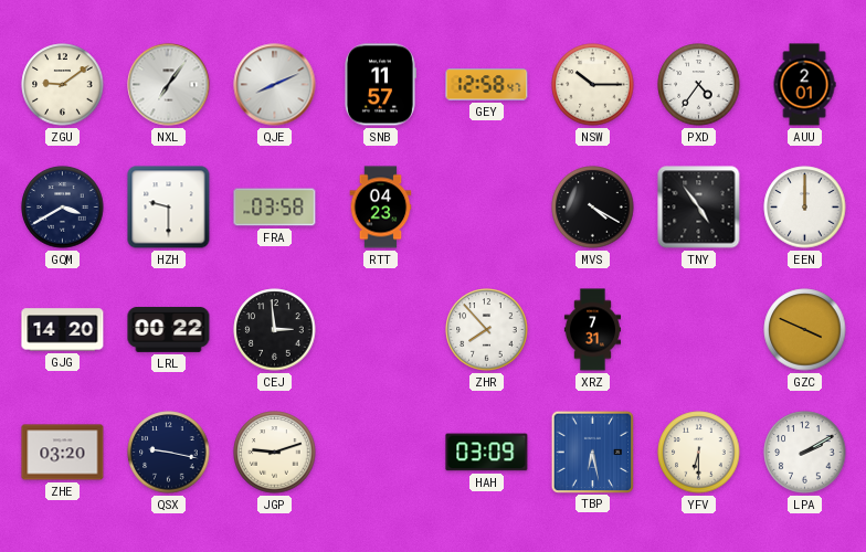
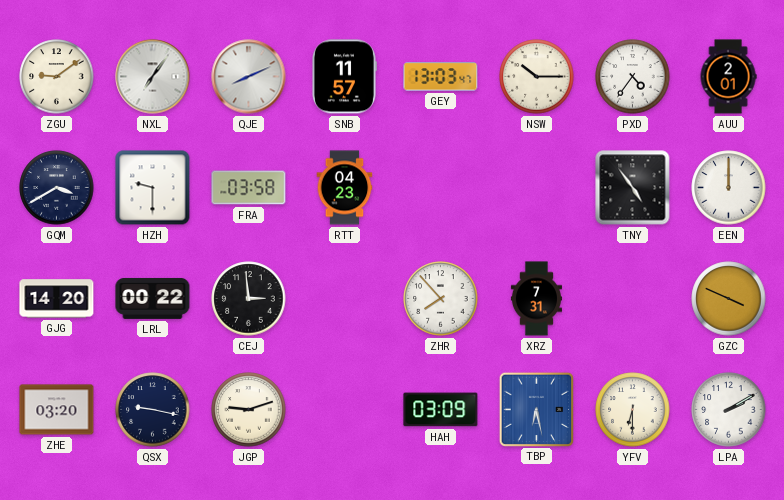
GEY: 12:58 -> 13:03 (441, 77)
MVS: 4:20 -> none (593, 208)
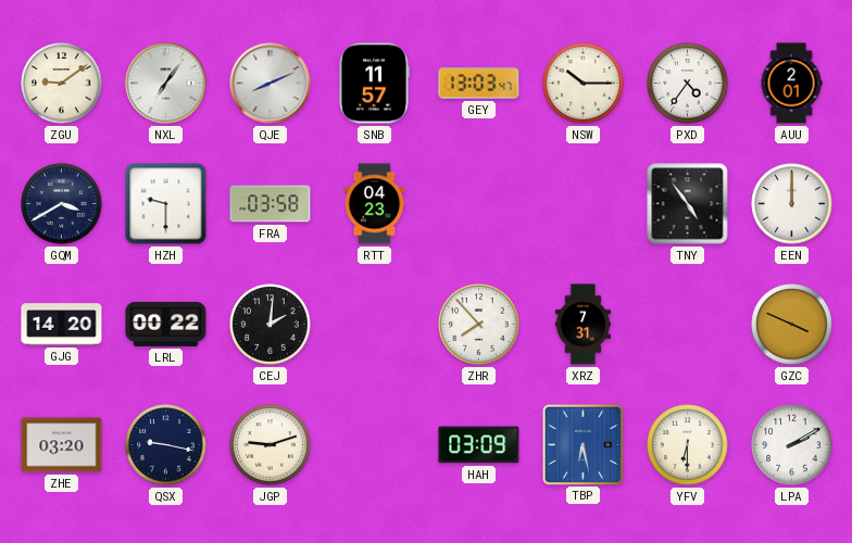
CEJ: 2:59 -> 2:01 (271, 325)
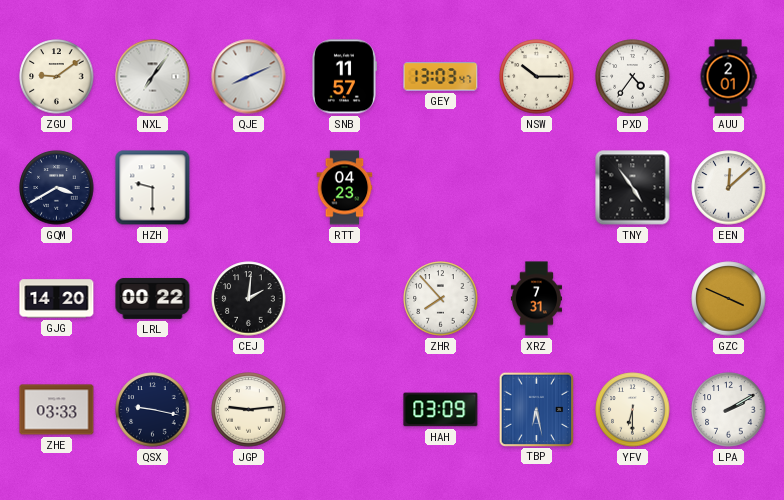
FRA: 03:58 -> none (271, 204)
EEN: 12:00 -> 12:08 (729, 188)
ZHE: 03:20 -> 03:33 (57, 410)
JGP: 9:12 -> 9:14 (249, 410)
